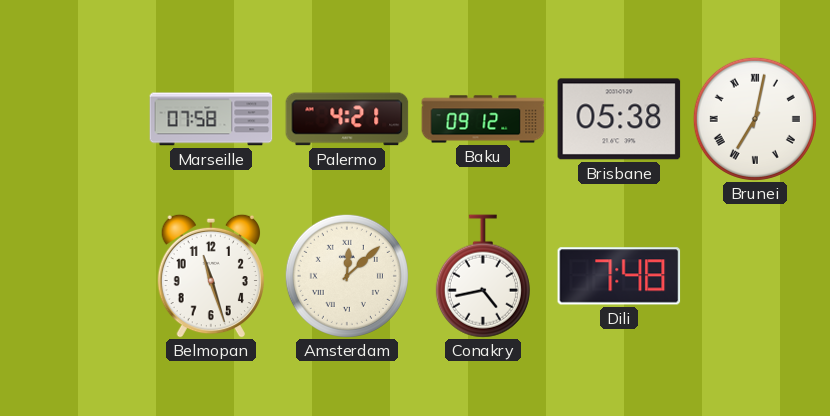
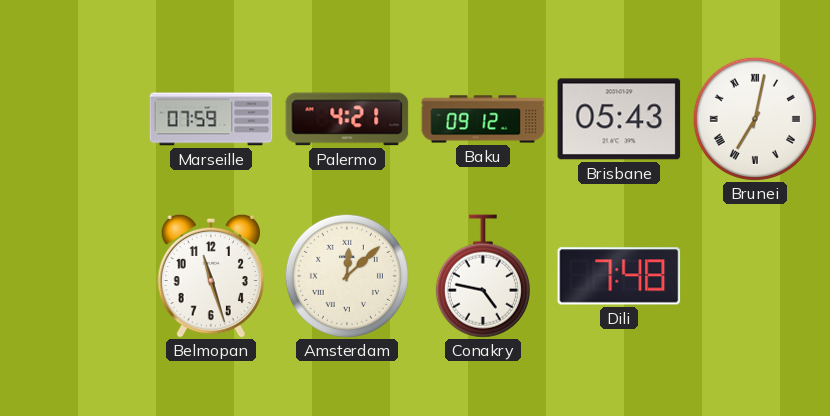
Marseille: 07:58 -> 07:59 (211, 119)
Brisbane: 05:38 -> 05:43 (619, 119)
Conakry: 4:43 -> 4:47 (483, 276)
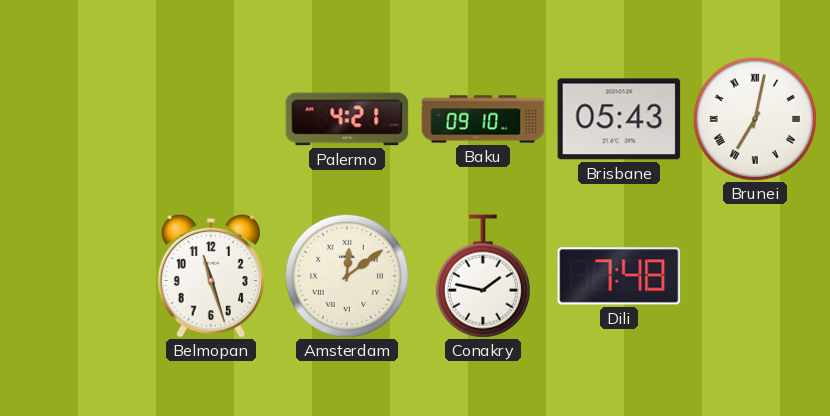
Marseille: 07:59 -> none (211, 119)
Baku: 09:12 -> 09:10 (483, 119)
Amsterdam: 12:08 -> 12:09 (347, 276)
Conakry: 4:47 -> 1:47 (483, 276)
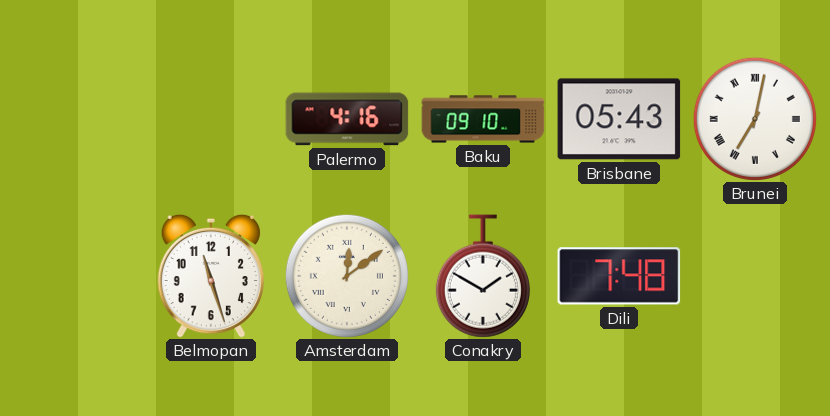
Palermo: 4:21 -> 4:16 (347, 119)
Conakry: 1:47 -> 1:50 (483, 276)
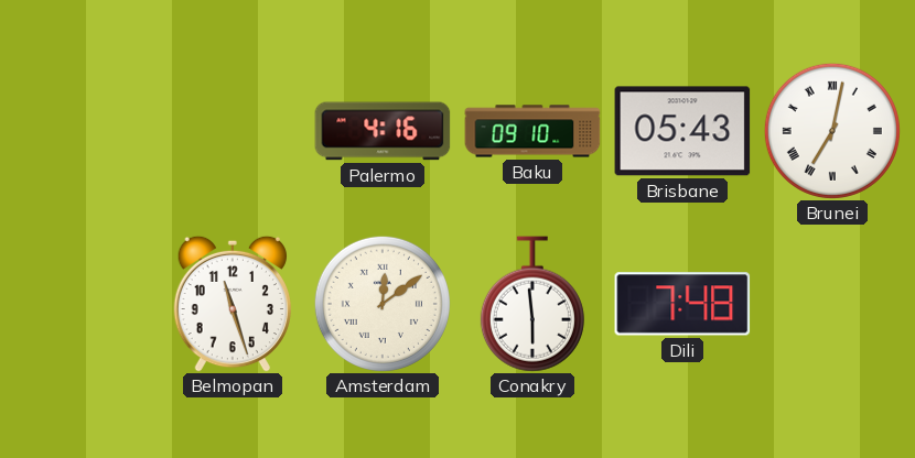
Conakry: 1:50 -> 5:59 (532, 304)
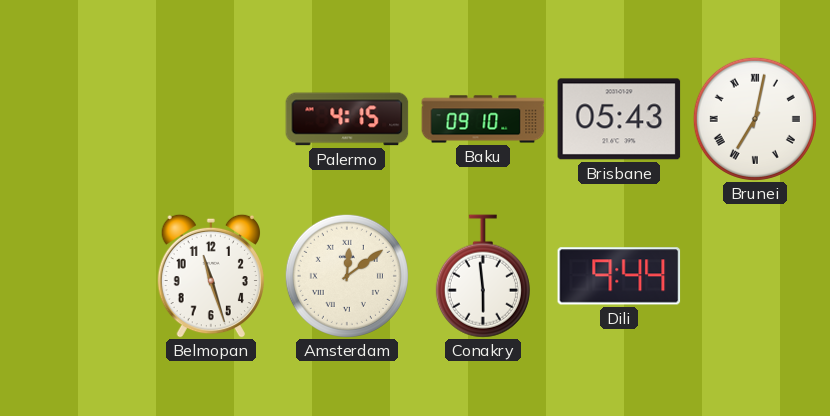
Palermo: 4:16 -> 4:15 (347, 119)
Dili: 7:48 -> 9:44 (619, 276)
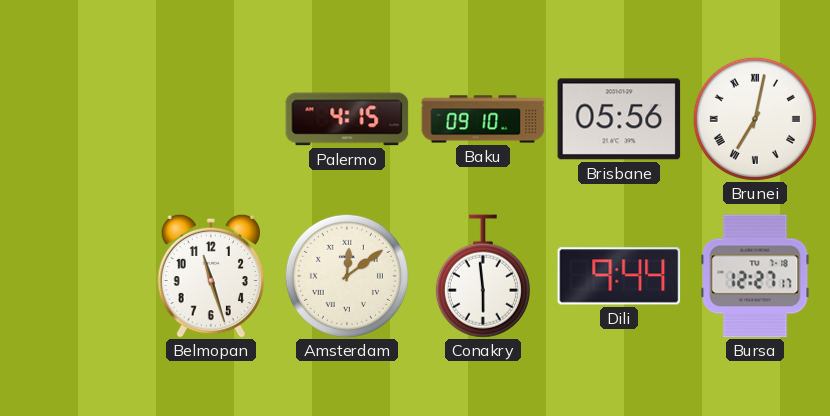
Brisbane: 05:43 -> 05:56 (619, 119)
Bursa: none -> 12:27 (755, 276)
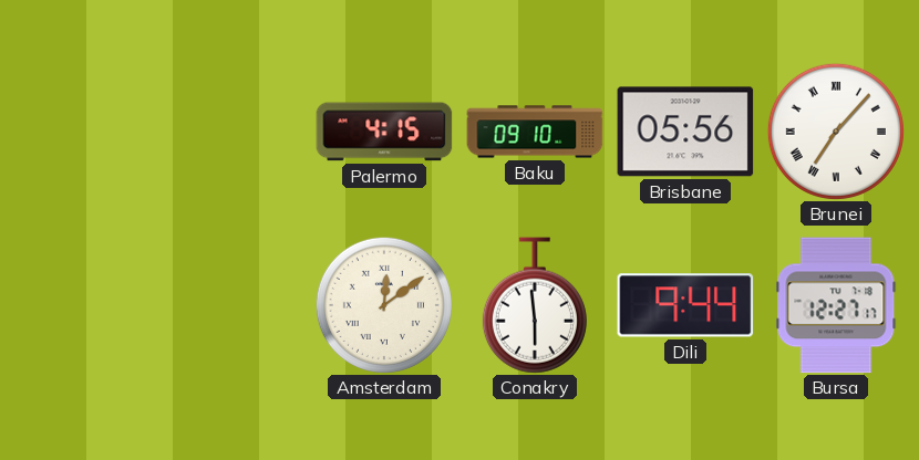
Brunei: 7:02 -> 7:07 (836, 132)
Belmopan: 11:27 -> none (211, 276)
